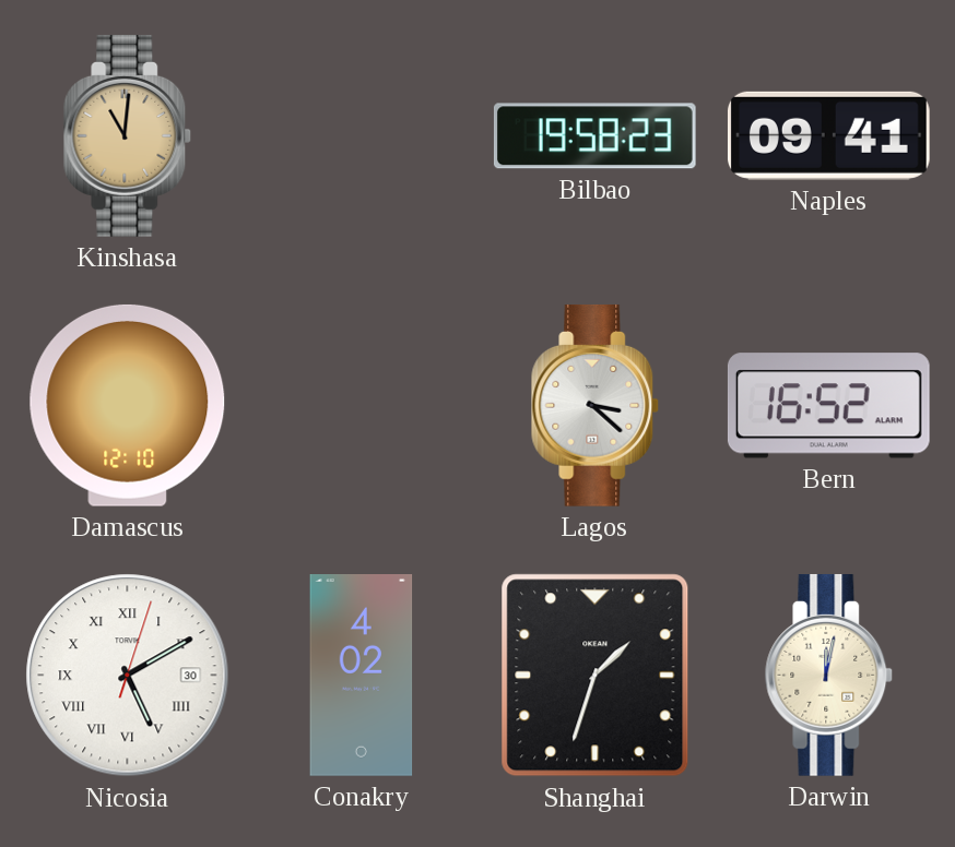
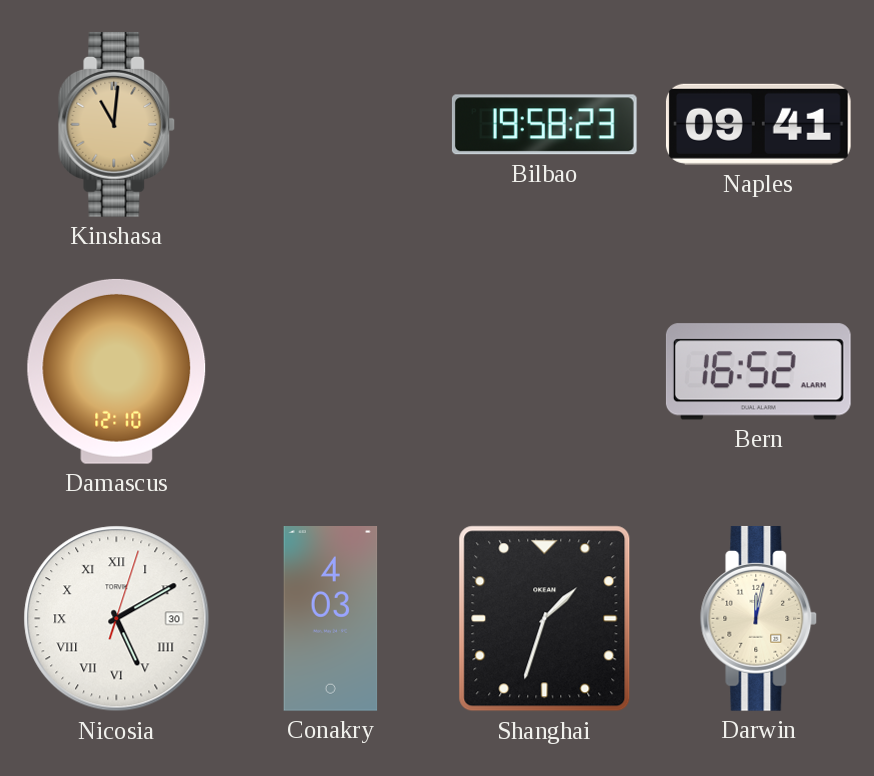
Lagos: 3:22 -> none (596, 405)
Conakry: 4:02 -> 4:03 (331, 619)
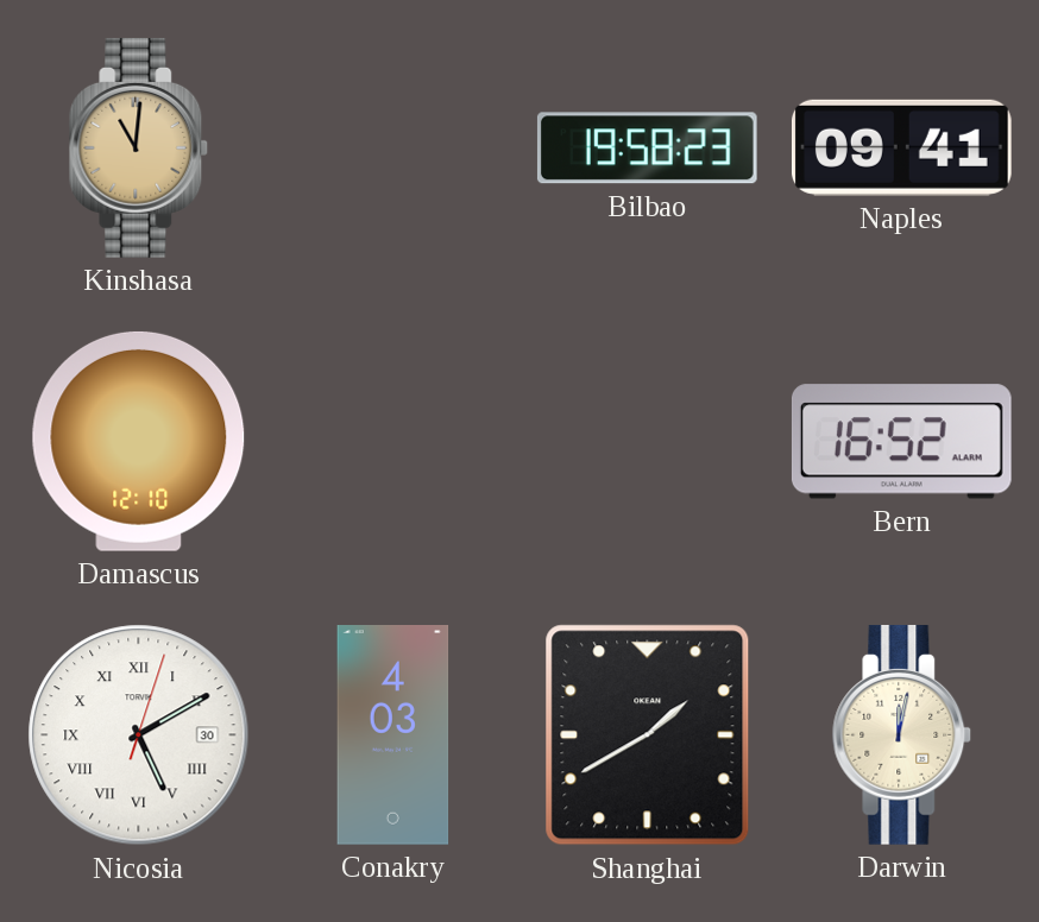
Shanghai: 1:33 -> 1:40 (648, 735)
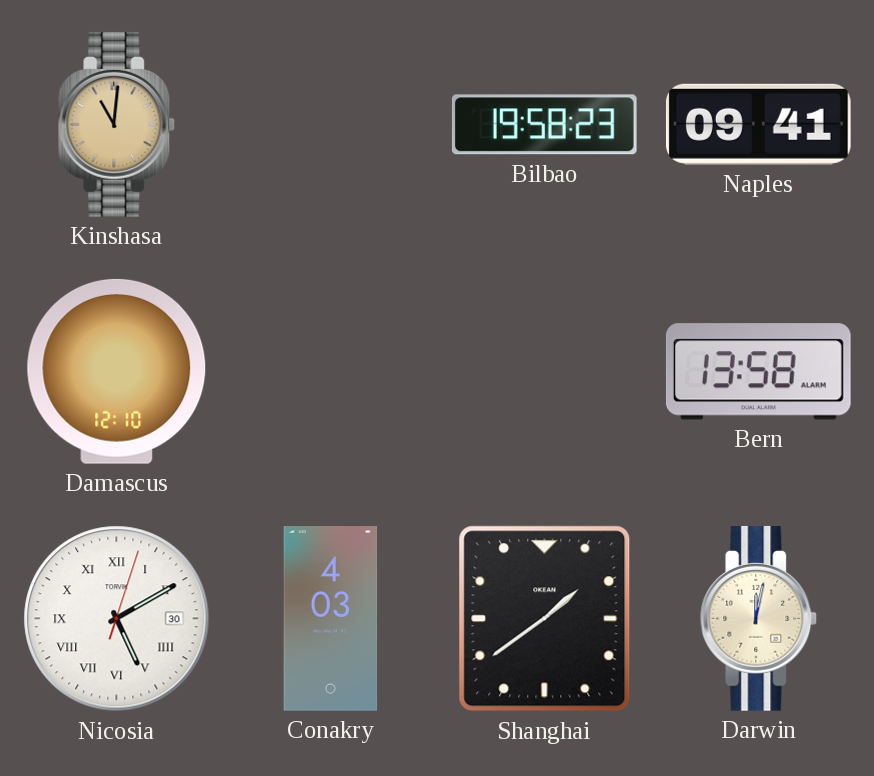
Bern: 16:52 -> 13:58 (758, 372)
Shanghai: 1:40 -> 1:39 (545, 619)
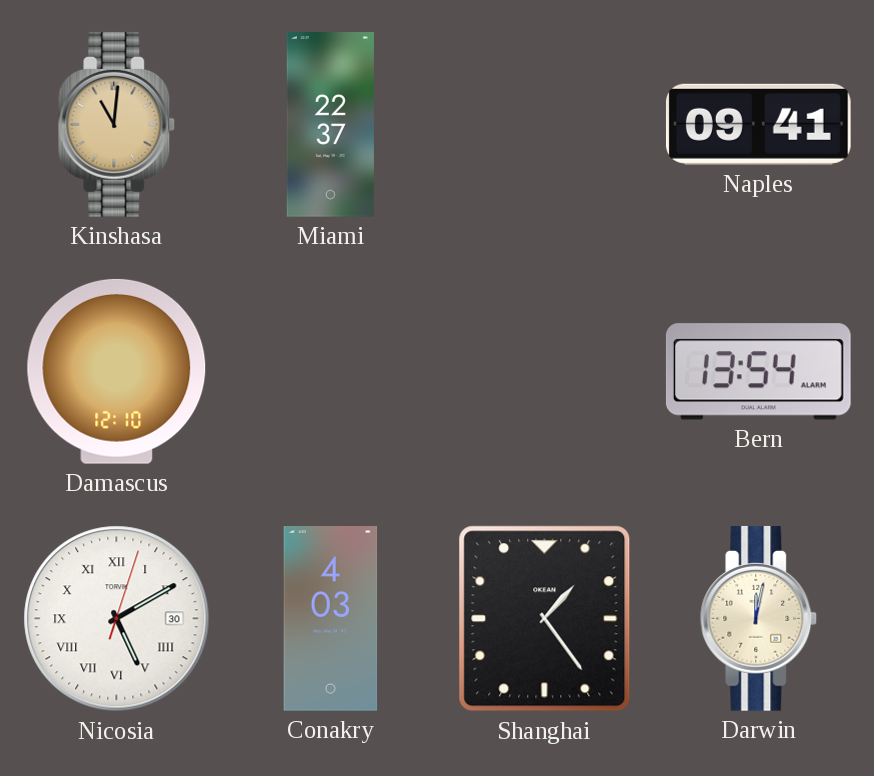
Miami: none -> 22:37 (330, 125)
Bilbao: 19:58 -> none (544, 125)
Bern: 13:58 -> 13:54 (758, 372)
Shanghai: 1:39 -> 1:24 (545, 619)
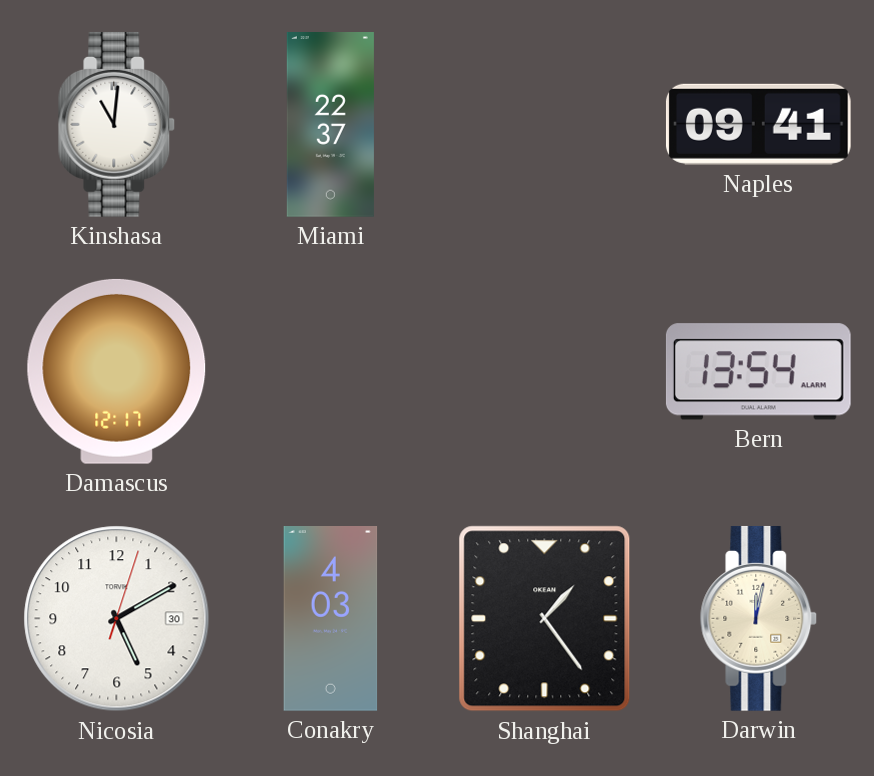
Kinshasa dial: champagne -> white (117, 124)
Damascus: 12:10 -> 12:17 (117, 371)
Nicosia numerals: Roman -> Arabic (117, 619)
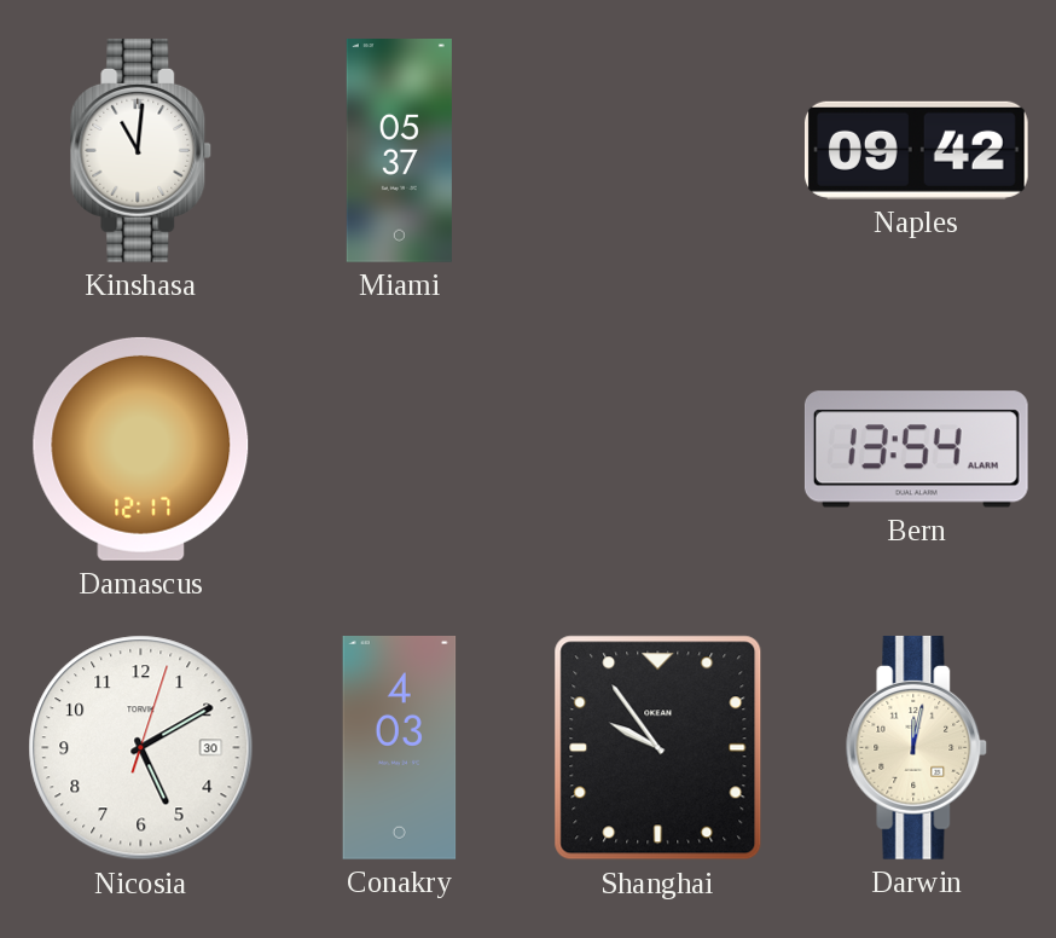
Miami: 22:37 -> 05:37 (399, 151)
Naples: 09:41 -> 09:42 (916, 150)
Shanghai: 1:24 -> 9:54 (658, 748)
